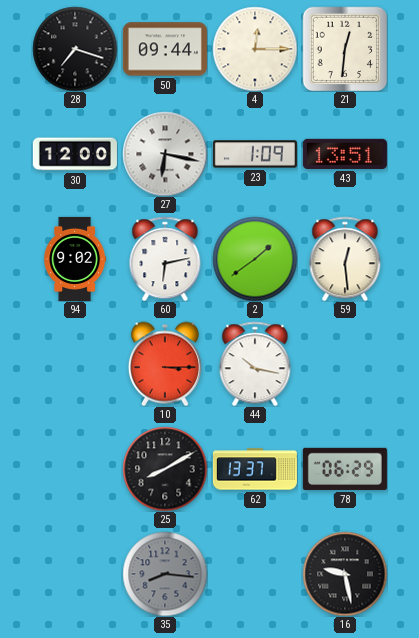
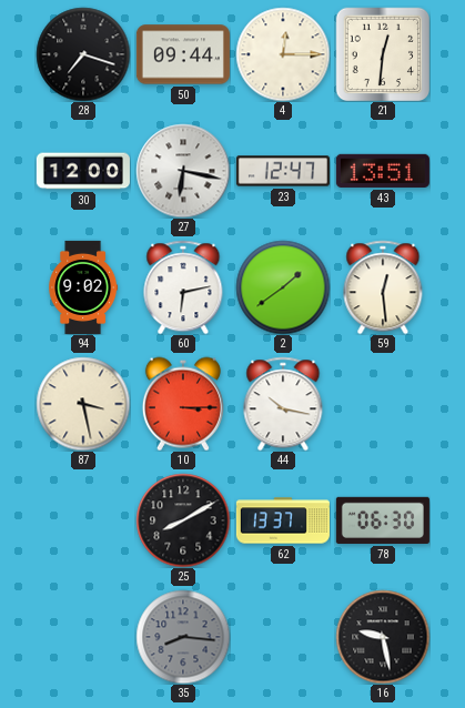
23: 1:09 -> 12:47 (283, 171)
87: none -> 3:28 (83, 404)
78: 06:29 -> 06:30 (383, 520)
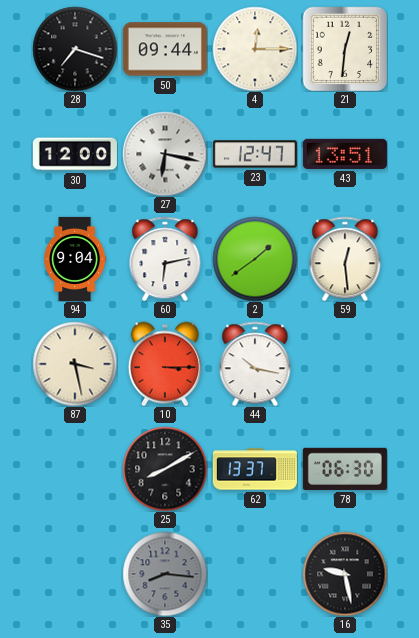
94: 9:02 -> 9:04 (75, 259)
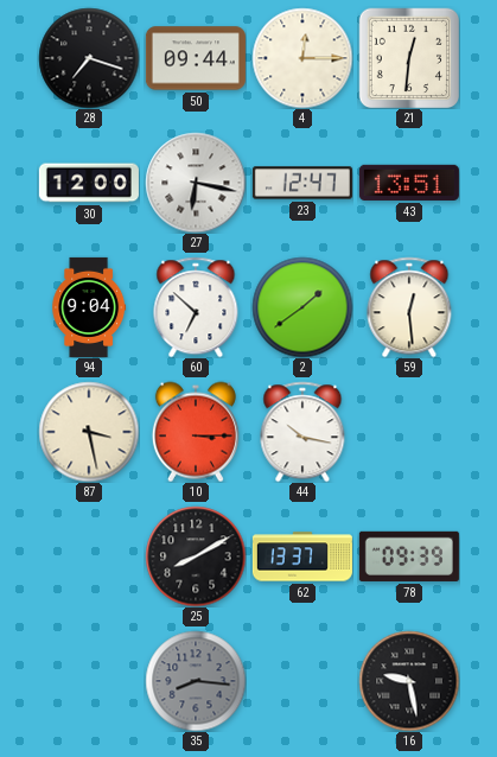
60: 6:13 -> 6:52 (196, 307)
78: 06:30 -> 09:39 (409, 556)
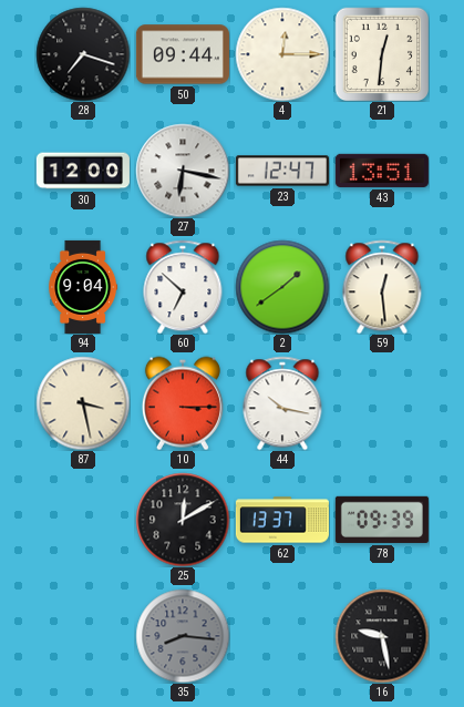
25: 8:10 -> 12:10 (183, 520)
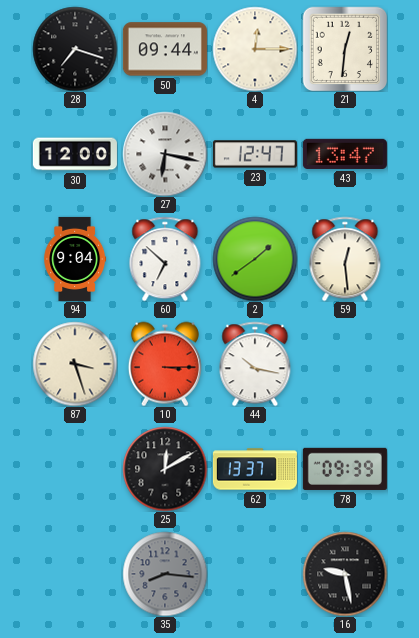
43: 13:51 -> 13:47 (345, 154)
87: 3:28 -> 3:27 (75, 364)
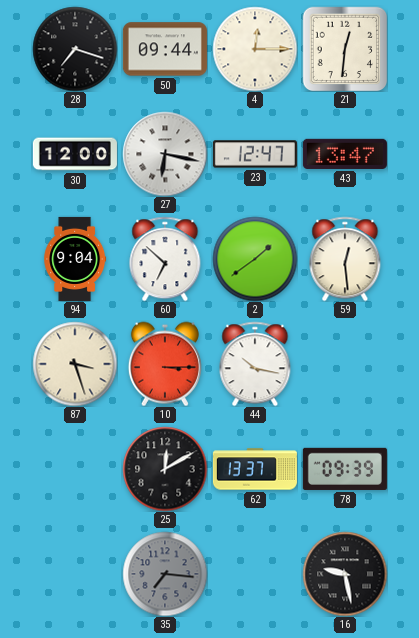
35: 8:16 -> 7:16 (165, 574)
